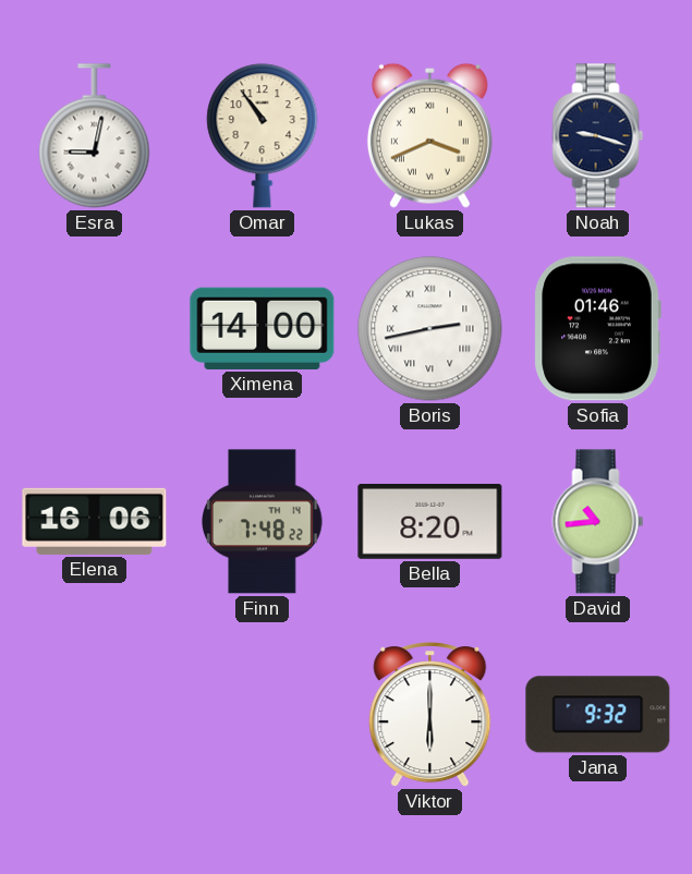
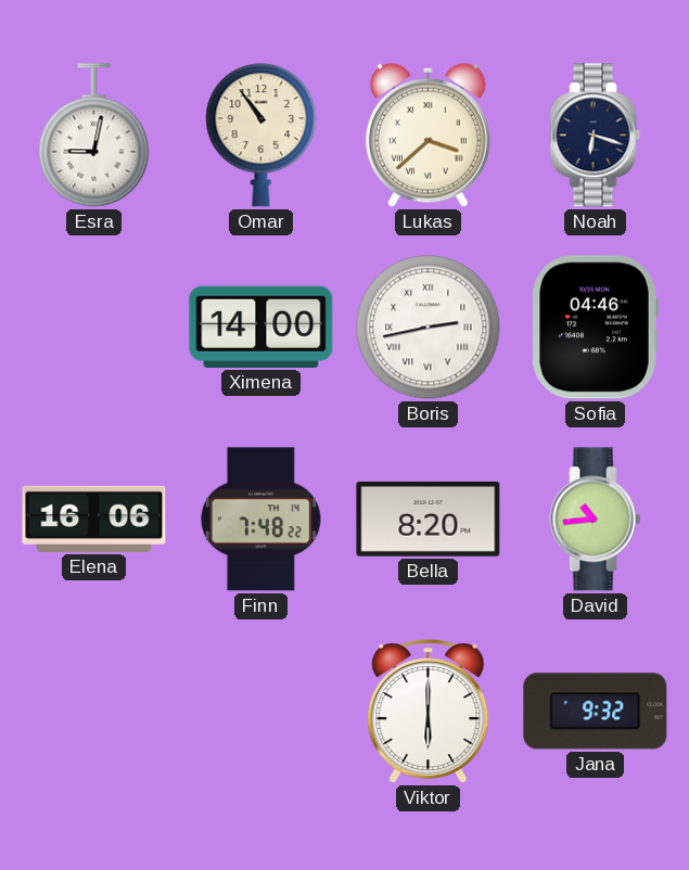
Lukas: 3:41 -> 3:38 (428, 135)
Noah: 9:18 -> 6:18 (596, 136)
Sofia: 01:46 -> 04:46 (595, 328)
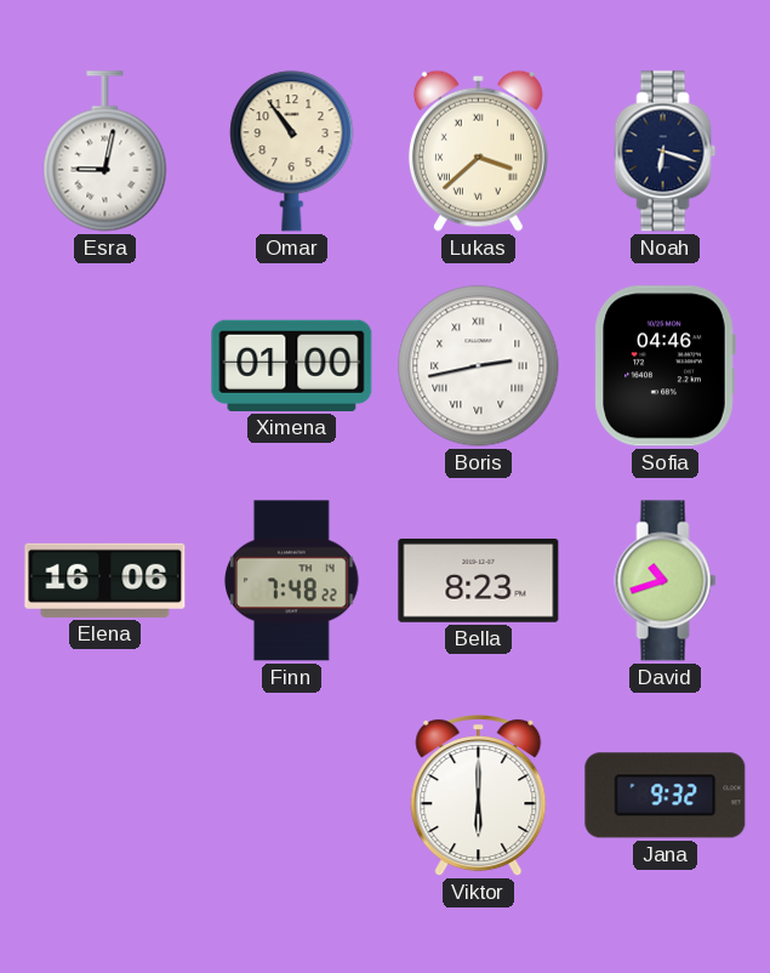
Ximena: 14:00 -> 01:00 (292, 365)
Bella: 8:20 -> 8:23 (479, 580)
David: 10:44 -> 10:42 (666, 581)
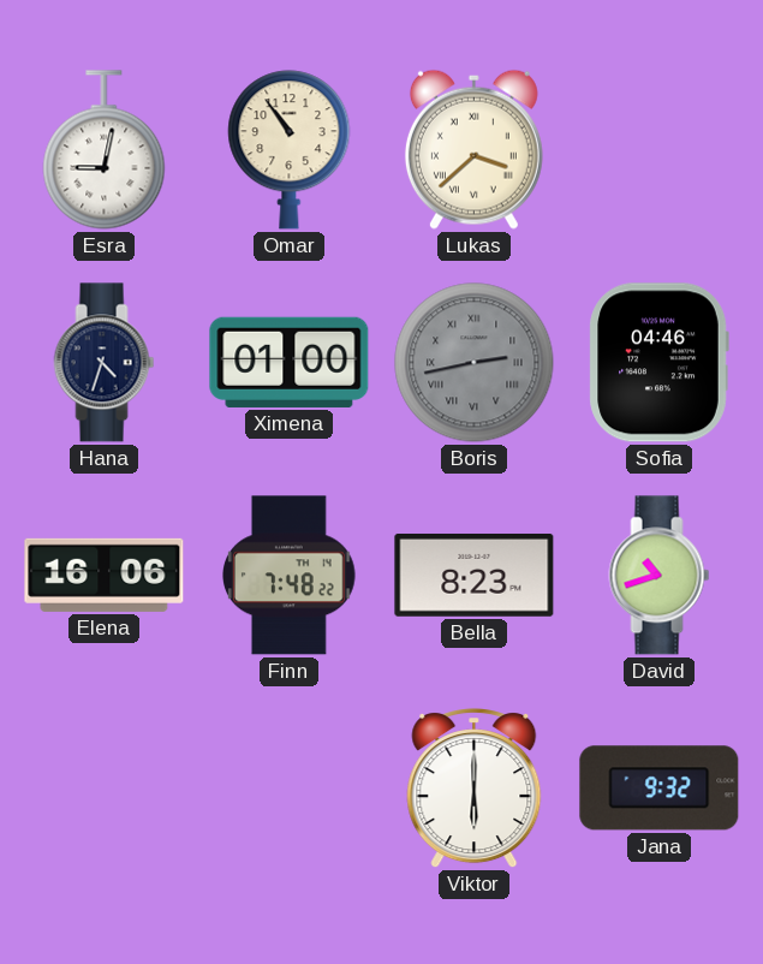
Noah: 6:18 -> none (666, 152)
Hana: none -> 4:33 (105, 363)
Boris dial: white -> grey (475, 363)
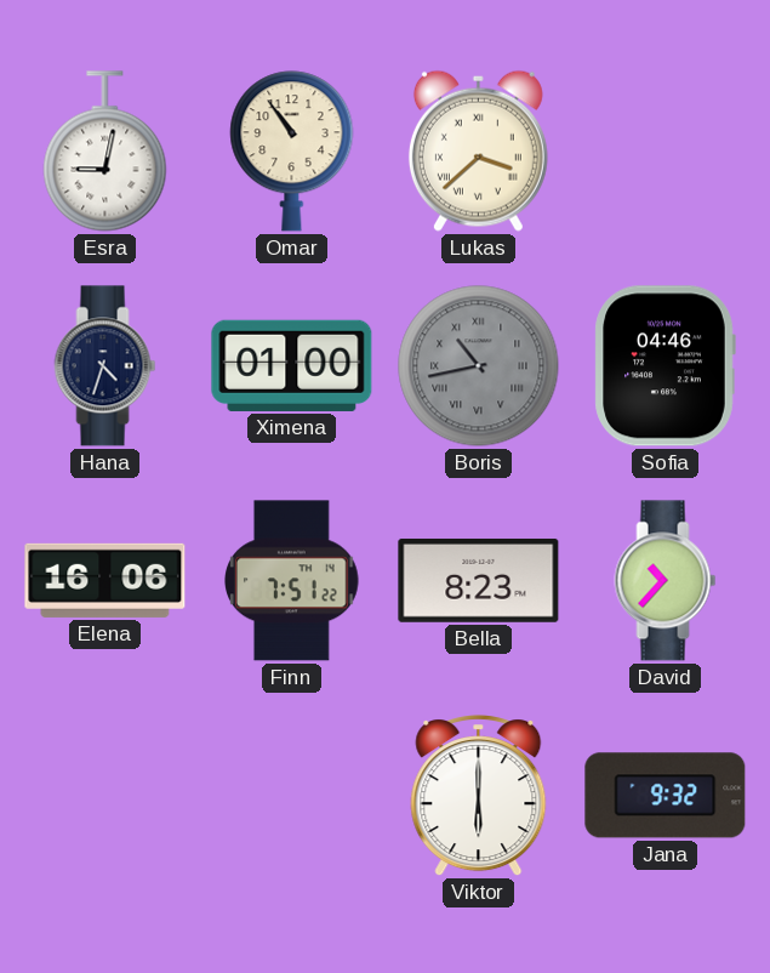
Boris: 2:43 -> 10:43 (479, 366)
Finn: 7:48 -> 7:51 (292, 581)
David: 10:42 -> 10:37 (666, 581)
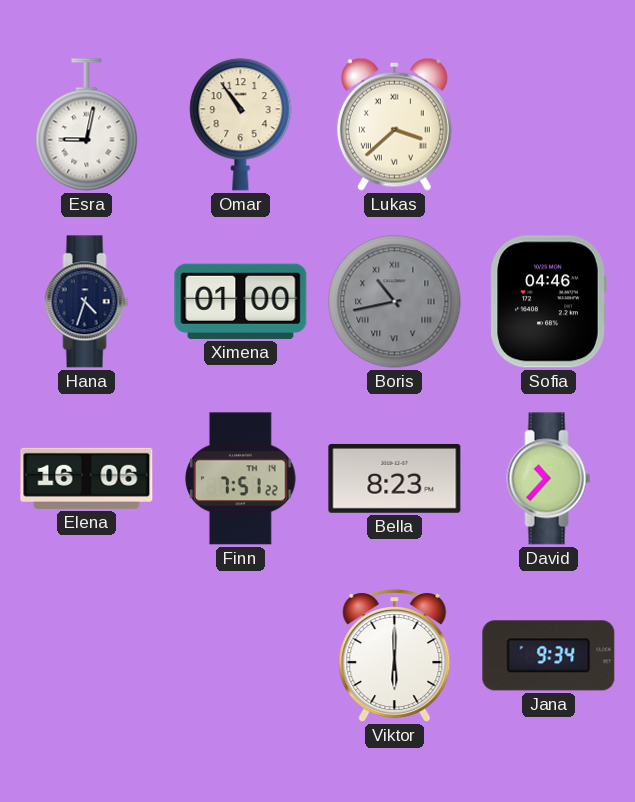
Jana: 9:32 -> 9:34 (549, 656)
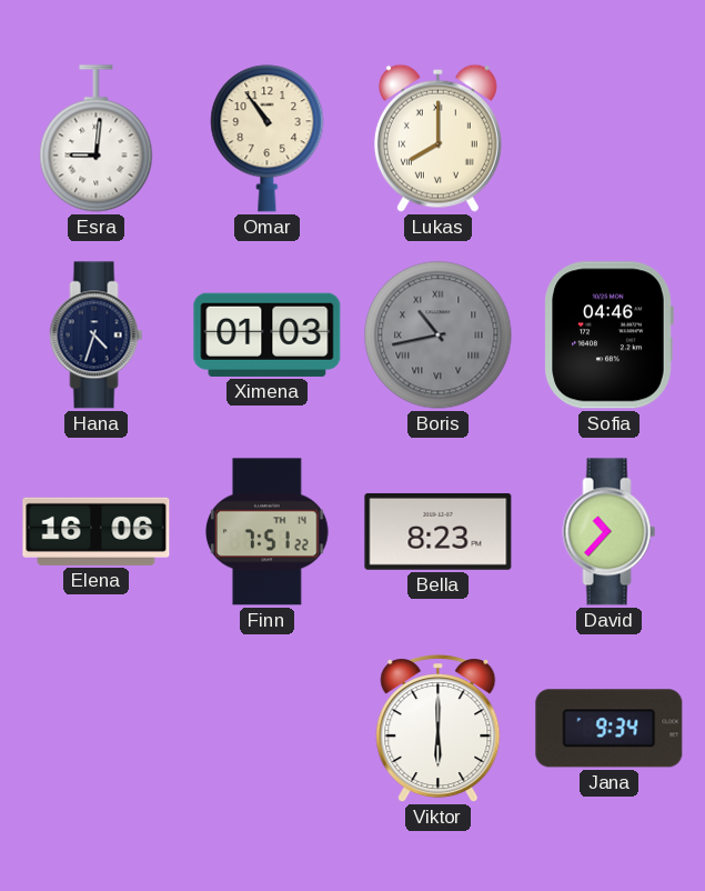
Esra: 9:02 -> 9:01 (97, 139)
Lukas: 3:38 -> 8:00 (437, 138)
Ximena: 01:00 -> 01:03 (268, 334)
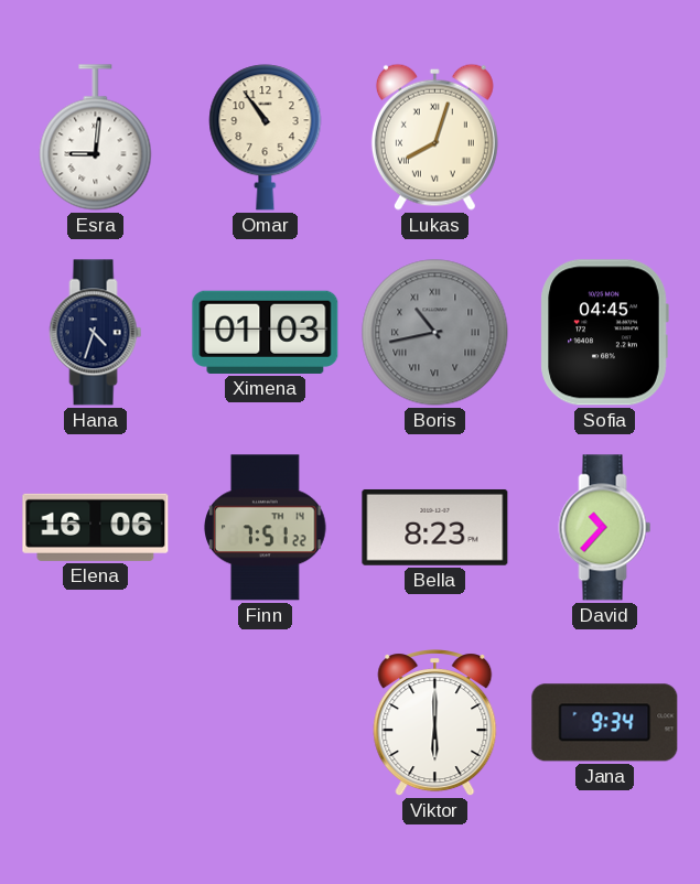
Lukas: 8:00 -> 8:03 (434, 137)
Sofia: 04:46 -> 04:45 (604, 333)
